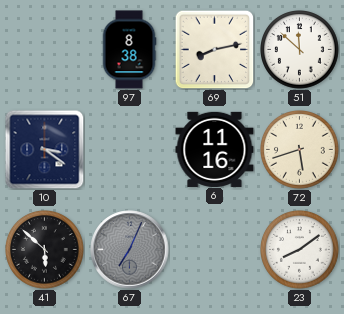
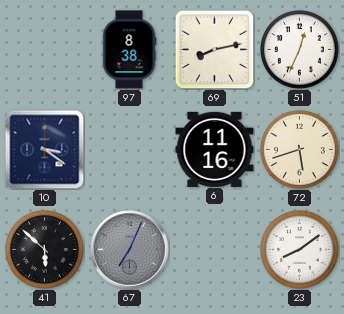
51: 11:52 -> 12:34 (300, 50)
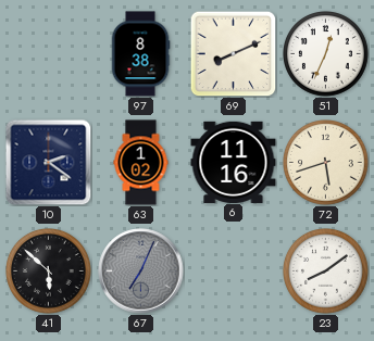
69: 8:13 -> 8:11 (233, 53)
10: 3:21 -> 2:21 (48, 162)
63: none -> 1:02 (141, 163)
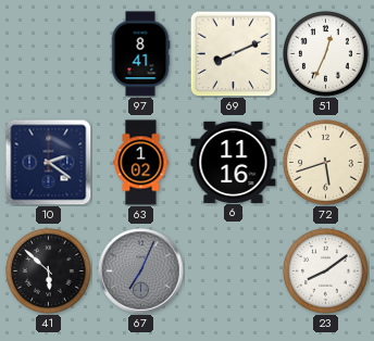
97: 8:38 -> 8:41 (140, 54)
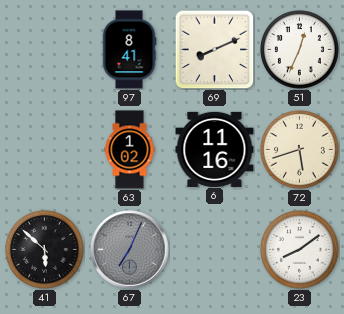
10: 2:21 -> none (48, 162)
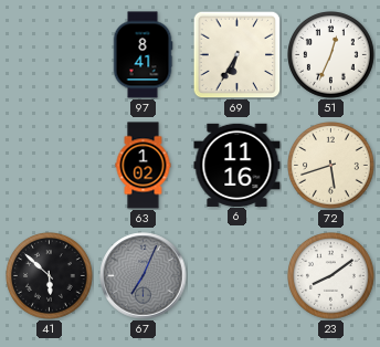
69: 8:11 -> 6:35 (236, 54)
